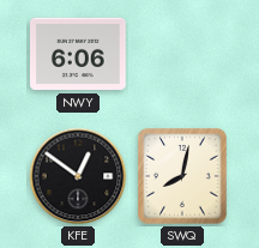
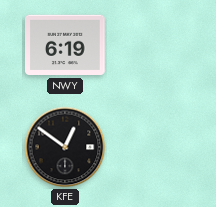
NWY: 6:06 -> 6:19 (66, 45)
SWQ: 8:02 -> none (183, 176)
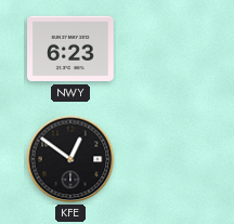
NWY: 6:19 -> 6:23 (71, 49)
